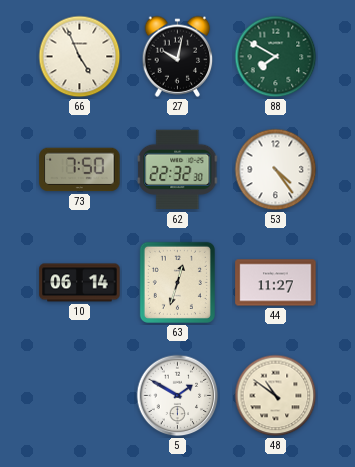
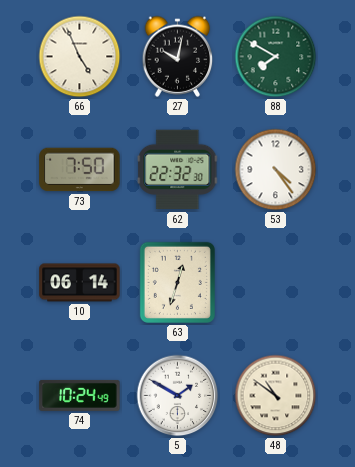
44: 11:27 -> none (276, 283)
74: none -> 10:24 (80, 395)
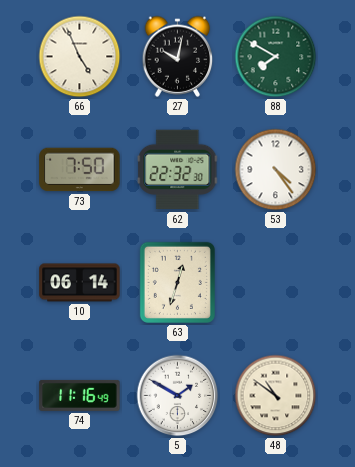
74: 10:24 -> 11:16 (80, 395)
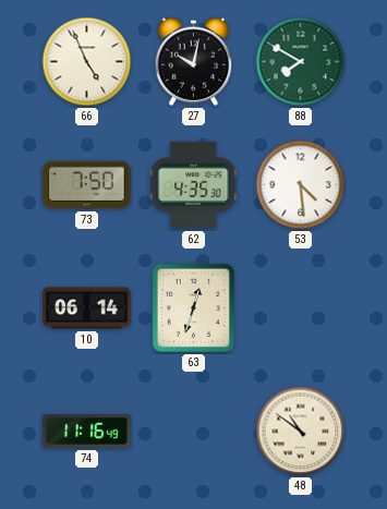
62: 22:32 -> 4:35 (194, 185)
53: 4:24 -> 4:29 (301, 185)
5: 1:50 -> none (178, 396)
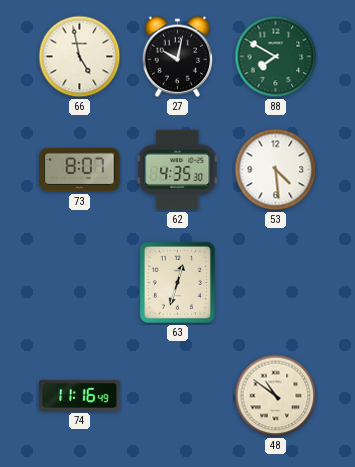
66: 4:56 -> 4:58 (80, 57)
73: 7:50 -> 8:07 (80, 170)
10: 06:14 -> none (87, 308)
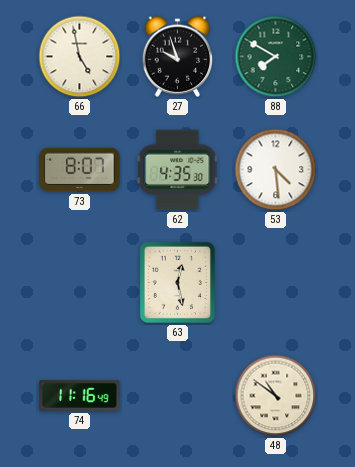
27: 10:02 -> 9:57 (178, 56)
63: 12:33 -> 12:28 (177, 282)
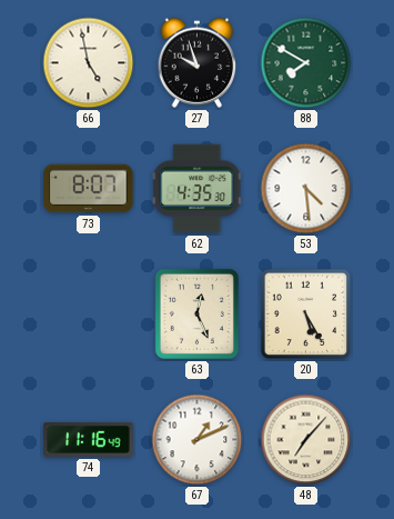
63: 12:28 -> 12:26 (196, 313)
20: none -> 5:25 (306, 315)
67: none -> 1:11 (198, 440)
48: 10:51 -> 7:07 (306, 440)
